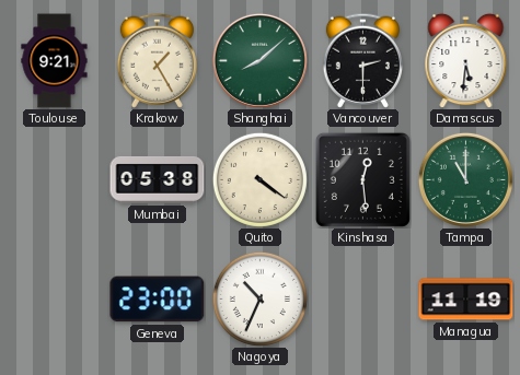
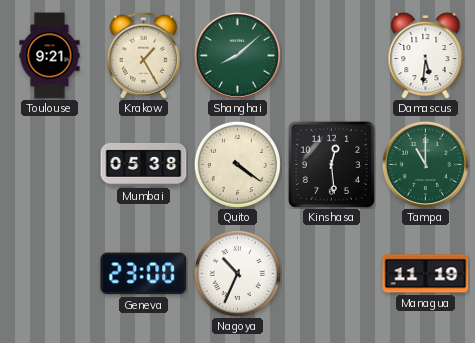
Vancouver: 2:30 -> none (362, 60)
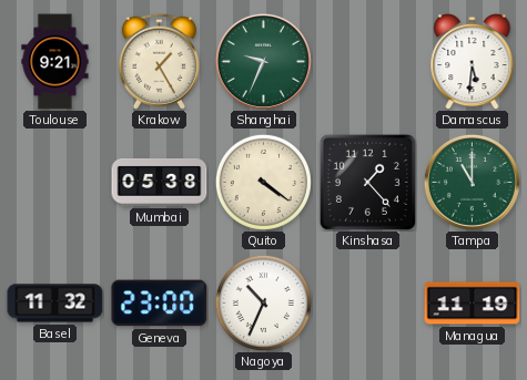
Shanghai: 8:08 -> 9:34 (263, 61)
Kinshasa: 12:29 -> 1:23 (367, 182)
Basel: none -> 11:32 (55, 304)
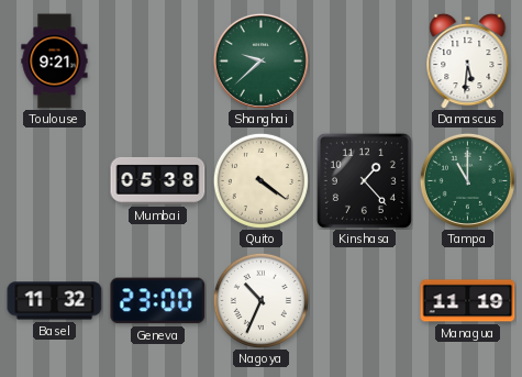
Krakow: 1:25 -> none (159, 61)
Shanghai: 9:34 -> 9:38 (260, 60)
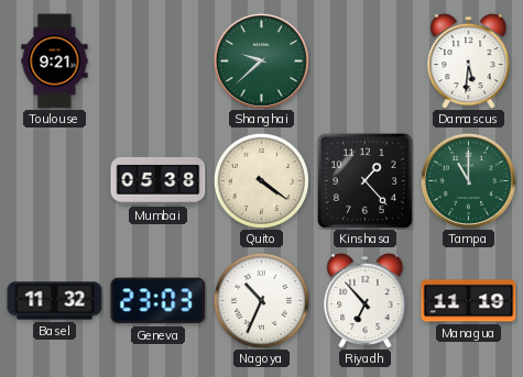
Geneva: 23:00 -> 23:03 (159, 301)
Riyadh: none -> 6:53 (366, 300)
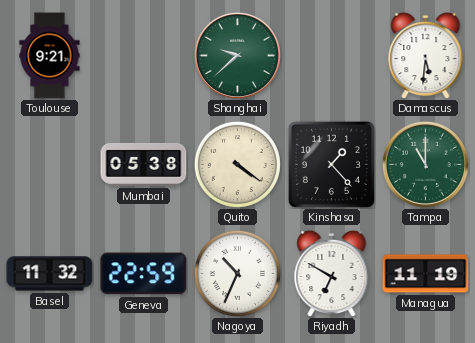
Geneva: 23:03 -> 22:59 (144, 274)
Riyadh: 6:53 -> 6:50 (332, 273)
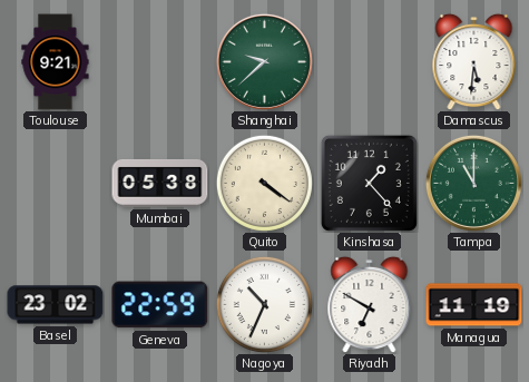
Basel: 11:32 -> 23:02 (56, 305)
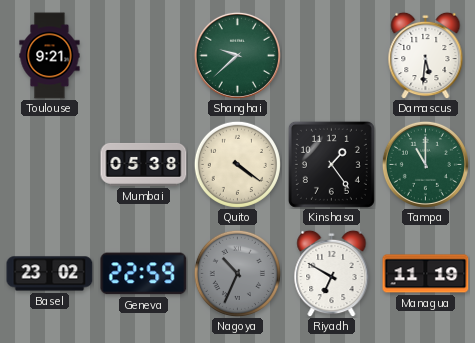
Kinshasa: 1:23 -> 1:24 (331, 164)
Nagoya dial: white -> grey (237, 273)
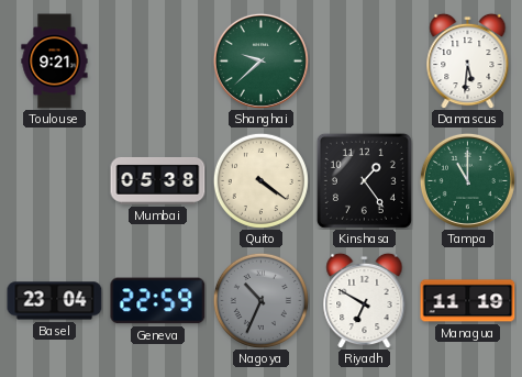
Basel: 23:02 -> 23:04 (55, 301)
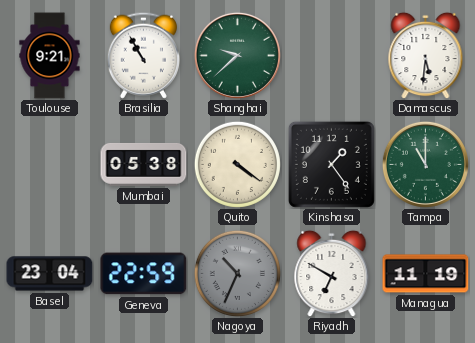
Brasilia: none -> 10:55 (143, 55)
